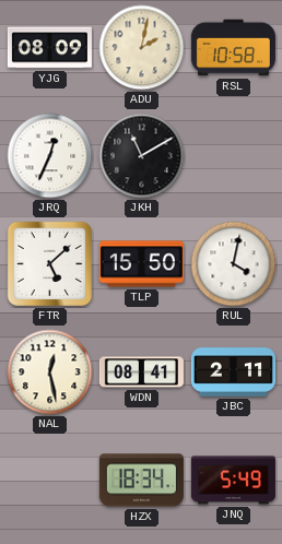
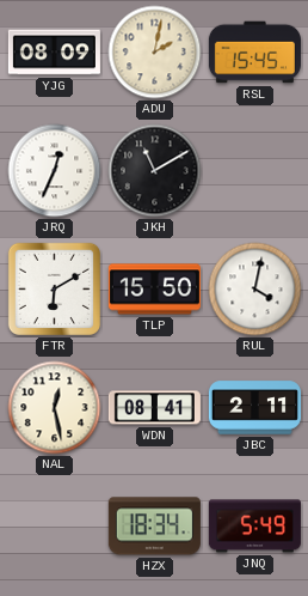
RSL: 10:58 -> 15:45 (254, 53)
FTR: 5:08 -> 6:10 (54, 288)
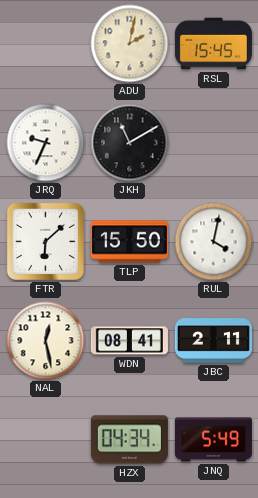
YJG: 08:09 -> none (54, 53)
JRQ: 12:34 -> 9:34 (46, 143)
FTR: 6:10 -> 6:08 (45, 241)
HZX: 18:34 -> 04:34 (129, 440)
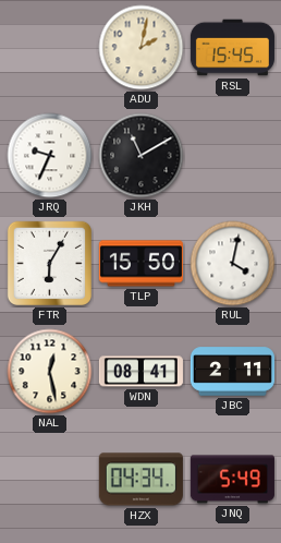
FTR: 6:08 -> 6:05 (49, 263)
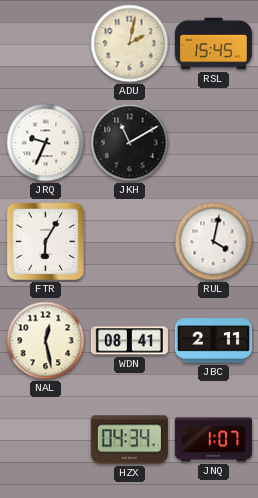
TLP: 15:50 -> none (140, 264)
JNQ: 5:49 -> 1:07 (213, 440)
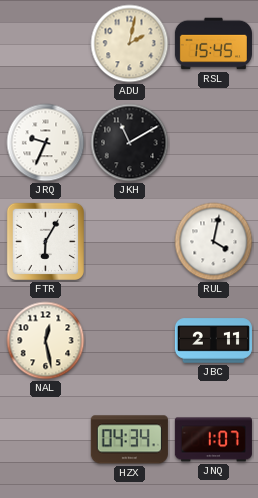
WDN: 08:41 -> none (129, 341)
